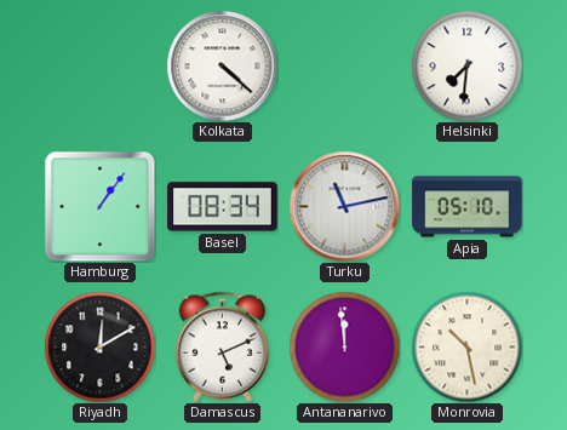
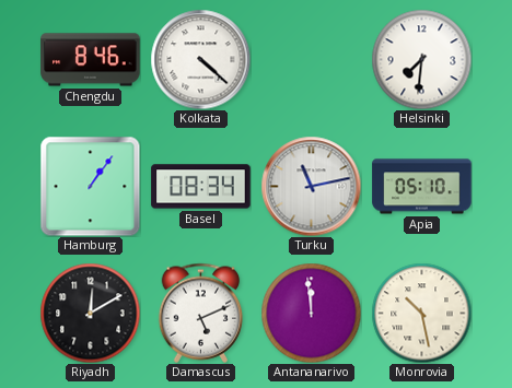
Chengdu: none -> 8:46 (91, 60)
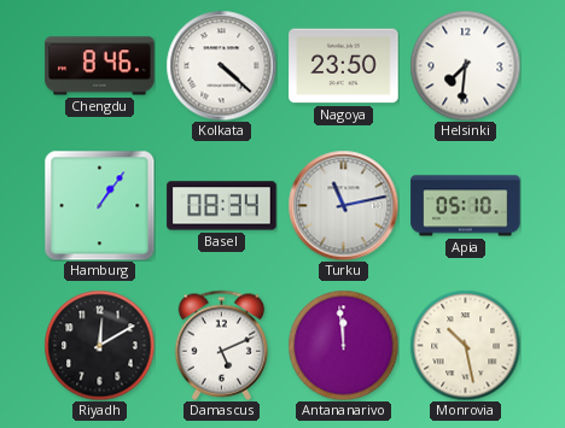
Nagoya: none -> 23:50 (344, 66)
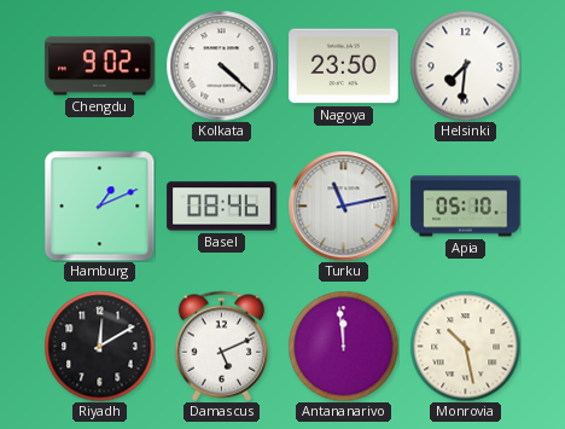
Chengdu: 8:46 -> 9:02 (100, 66)
Hamburg: 1:06 -> 1:11 (99, 205)
Basel: 08:34 -> 08:46 (222, 207)
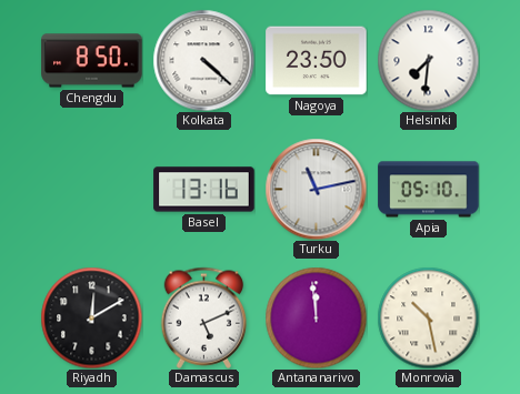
Chengdu: 9:02 -> 8:50 (92, 61)
Hamburg: 1:11 -> none (99, 205)
Basel: 08:46 -> 13:16 (204, 190)
